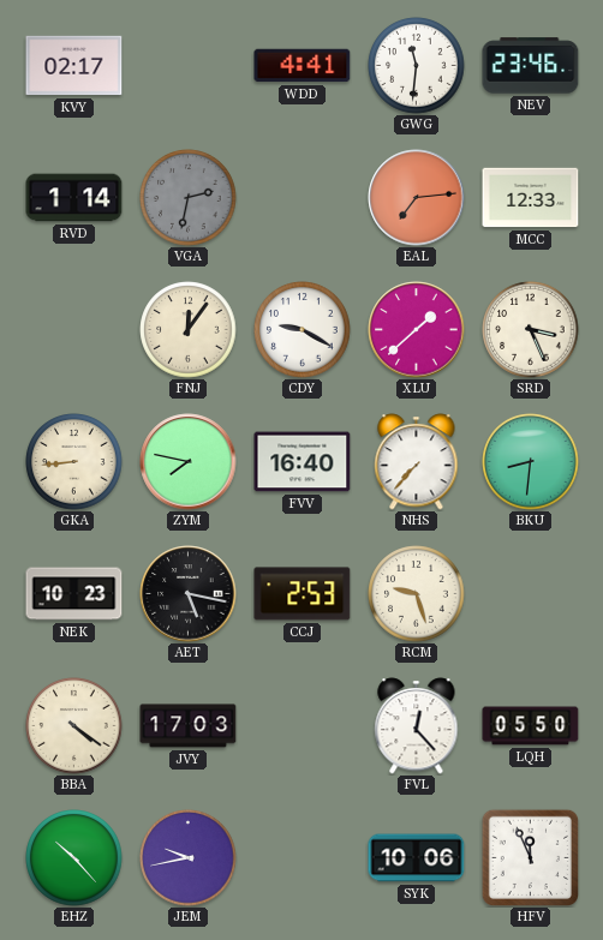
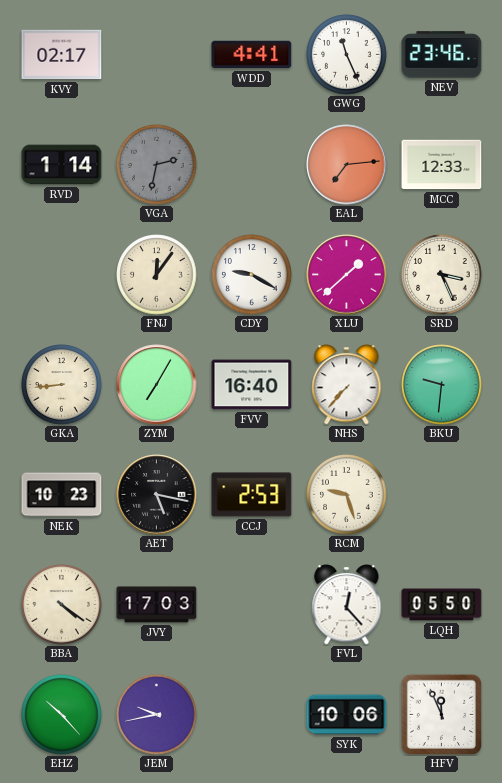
GWG: 11:31 -> 11:26 (347, 55)
ZYM: 7:47 -> 7:05 (157, 385)
BKU: 8:31 -> 9:31 (442, 385)
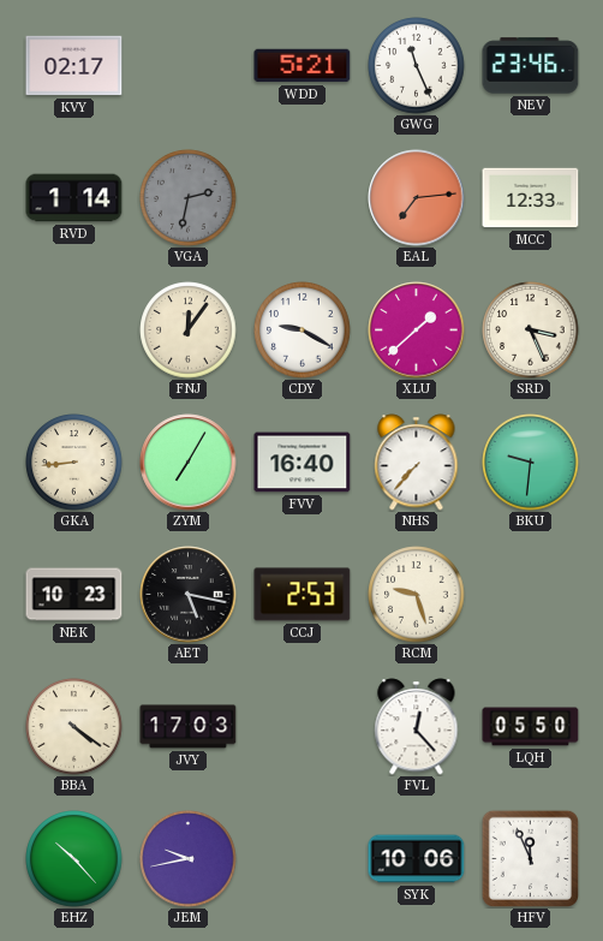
WDD: 4:41 -> 5:21 (303, 66)
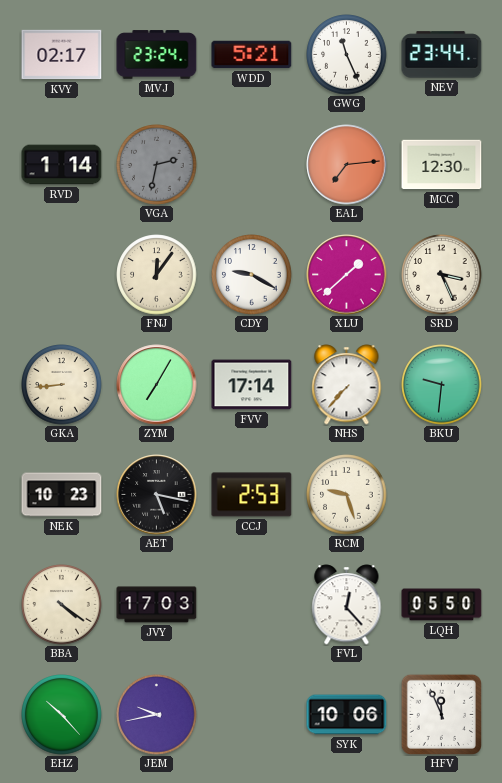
MVJ: none -> 23:24 (157, 55)
NEV: 23:46 -> 23:44 (442, 55)
MCC: 12:33 -> 12:30 (442, 165)
FVV: 16:40 -> 17:14 (252, 385)
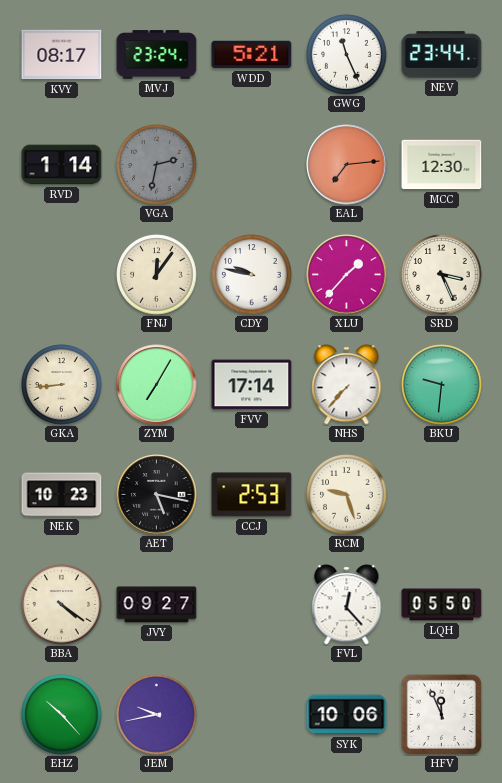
KVY: 02:17 -> 08:17 (62, 55)
CDY: 9:20 -> 9:47 (252, 275)
XLU: 1:38 -> 1:37 (347, 275)
JVY: 17:03 -> 09:27 (157, 605)
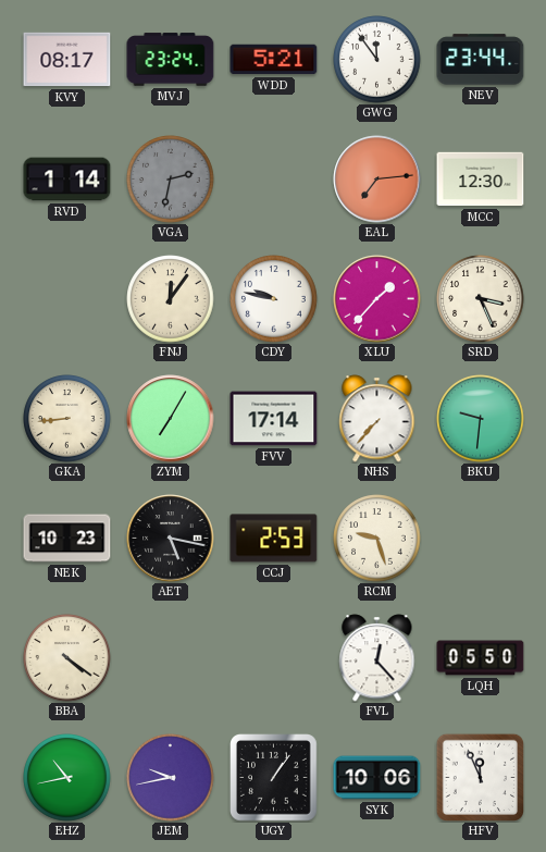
GWG: 11:26 -> 11:54 (377, 60)
JVY: 09:27 -> none (157, 605)
EHZ: 10:23 -> 10:43 (67, 778)
UGY: none -> 1:06 (274, 778)
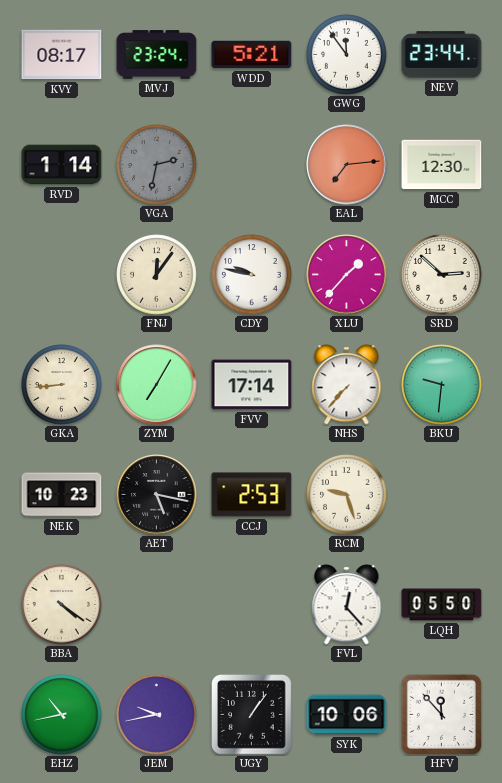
SRD: 3:26 -> 2:52 (442, 275)
HFV: 11:56 -> 11:53 (441, 714)
